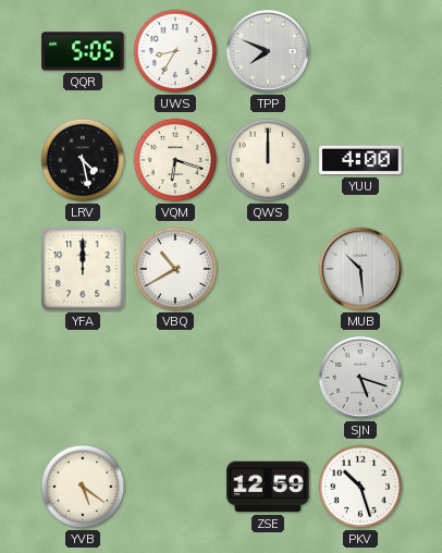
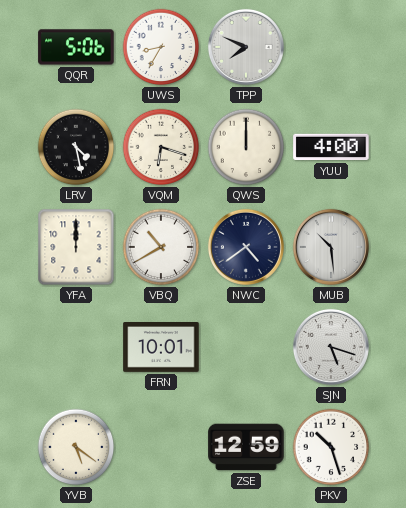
QQR: 5:05 -> 5:06 (76, 47)
NWC: none -> 4:39 (246, 247)
FRN: none -> 10:01 (161, 348)
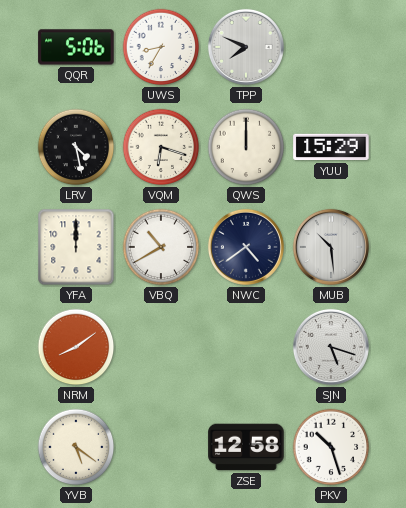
YUU: 4:00 -> 15:29 (331, 147)
NRM: none -> 8:09 (76, 347)
FRN: 10:01 -> none (161, 348)
ZSE: 12:59 -> 12:58 (246, 447)
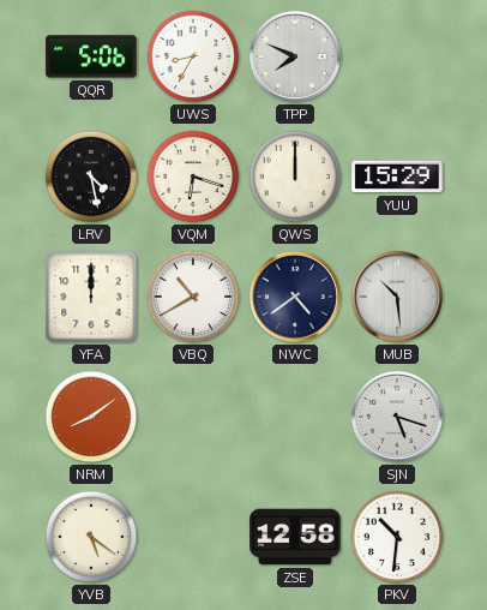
PKV: 10:27 -> 10:31 (397, 537)
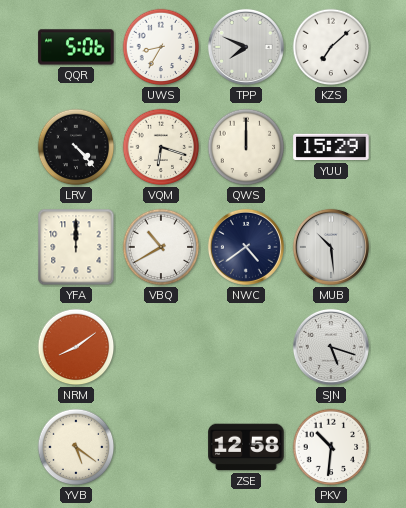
KZS: none -> 7:08 (331, 47)
LRV: 4:28 -> 4:23 (76, 147)
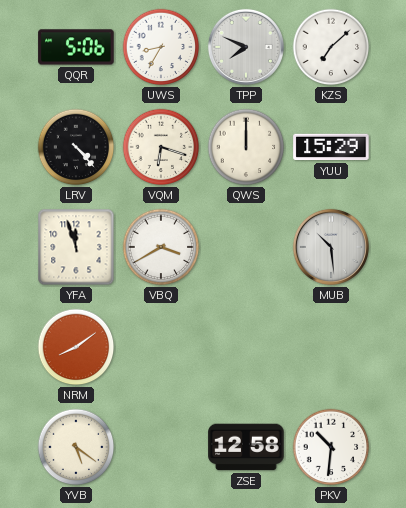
YFA: 12:00 -> 11:57 (76, 247)
VBQ: 10:40 -> 3:40 (161, 247)
NWC: 4:39 -> none (246, 247)
SJN: 5:18 -> none (331, 347)
